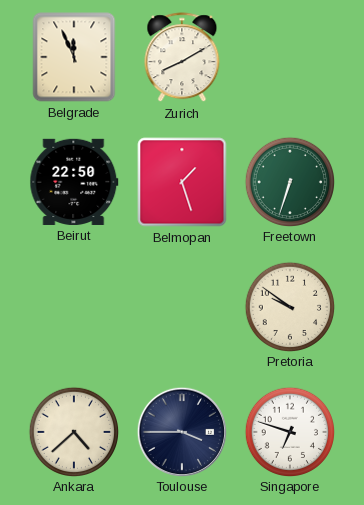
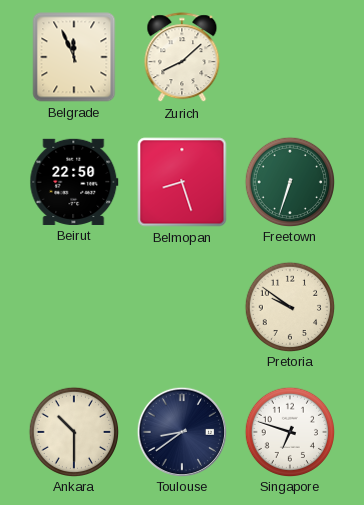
Zurich: 8:10 -> 8:08 (182, 58)
Belmopan: 1:27 -> 8:27 (182, 182)
Ankara: 4:38 -> 10:30 (73, 431)
Toulouse: 3:45 -> 8:39 (181, 431)
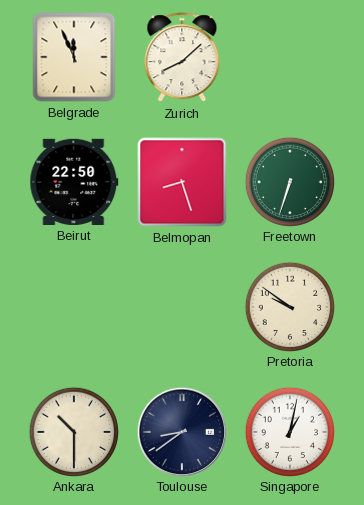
Singapore: 6:48 -> 1:02 (289, 431)
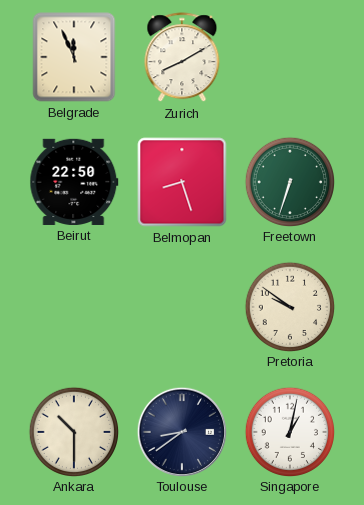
Zurich: 8:08 -> 8:10 (182, 58)
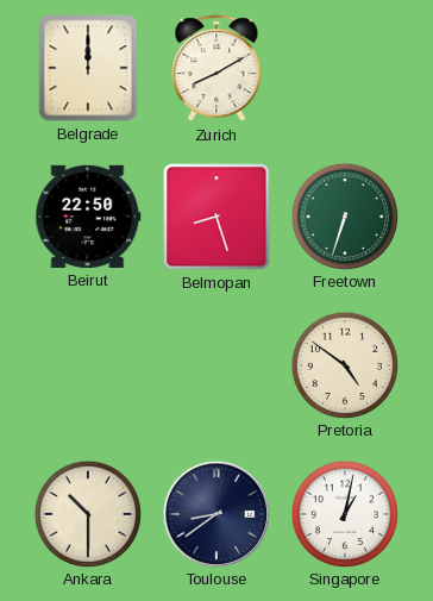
Belgrade: 11:56 -> 12:00 (88, 68)
Pretoria: 9:51 -> 4:51 (344, 364)
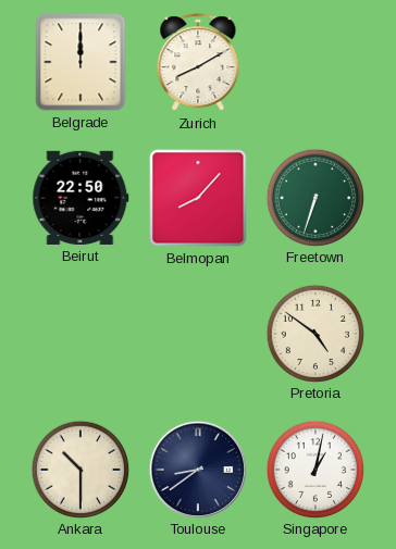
Belmopan: 8:27 -> 8:07 (198, 198)
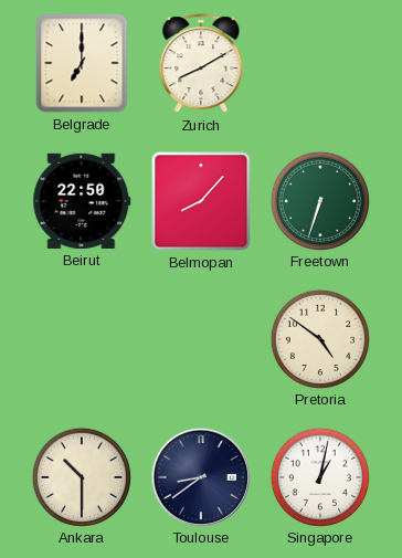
Belgrade: 12:00 -> 7:00 (82, 63)
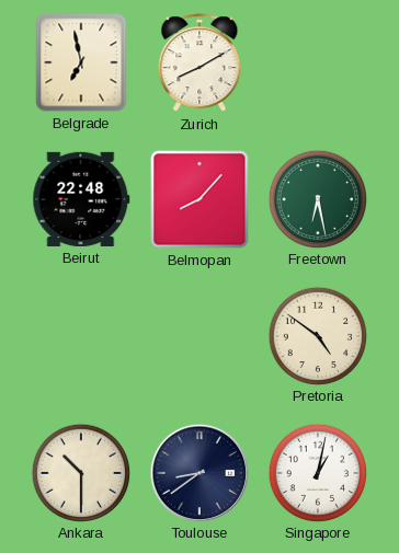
Belgrade: 7:00 -> 6:58 (81, 62)
Beirut: 22:50 -> 22:48 (81, 199)
Freetown: 6:33 -> 6:28 (317, 198)
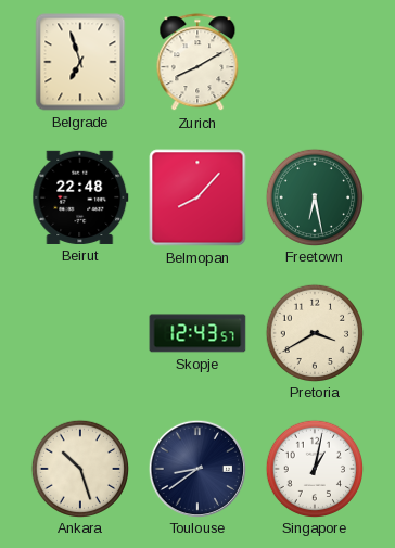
Belgrade: 6:58 -> 6:57 (80, 62)
Skopje: none -> 12:43 (197, 333)
Pretoria: 4:51 -> 3:40 (314, 332)
Ankara: 10:30 -> 10:27 (79, 468)
